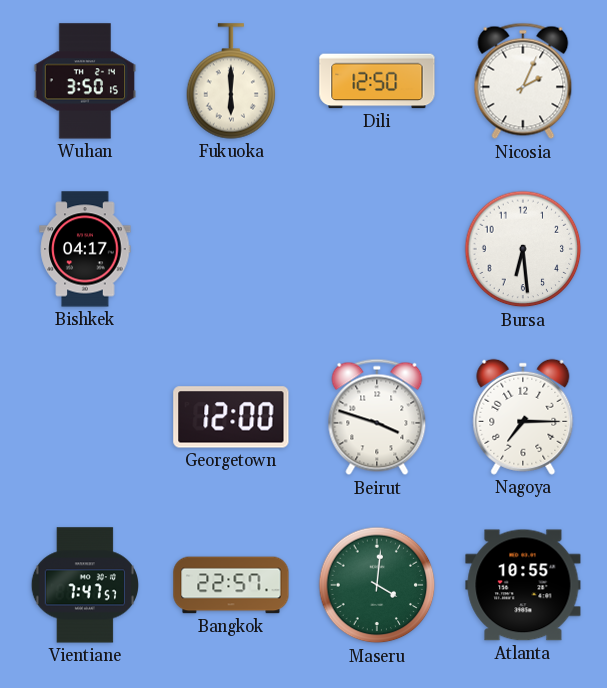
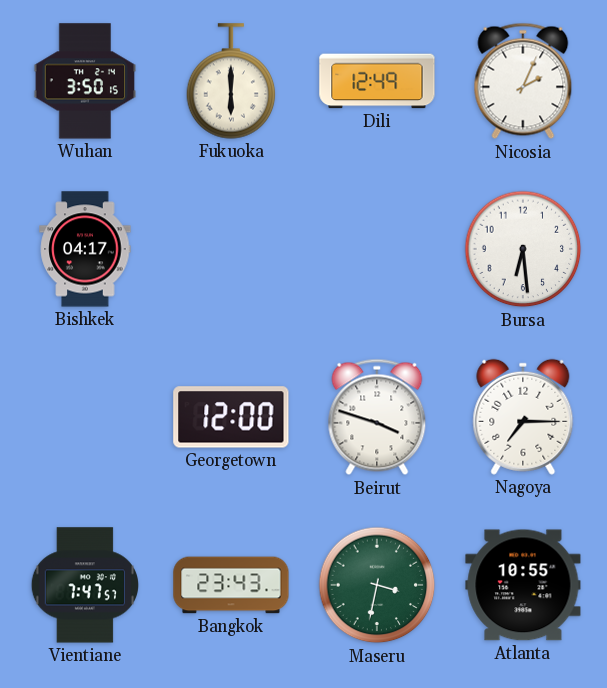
Dili: 12:50 -> 12:49 (377, 81)
Bangkok: 22:57 -> 23:43 (231, 585)
Maseru: 4:01 -> 3:32 (377, 585)
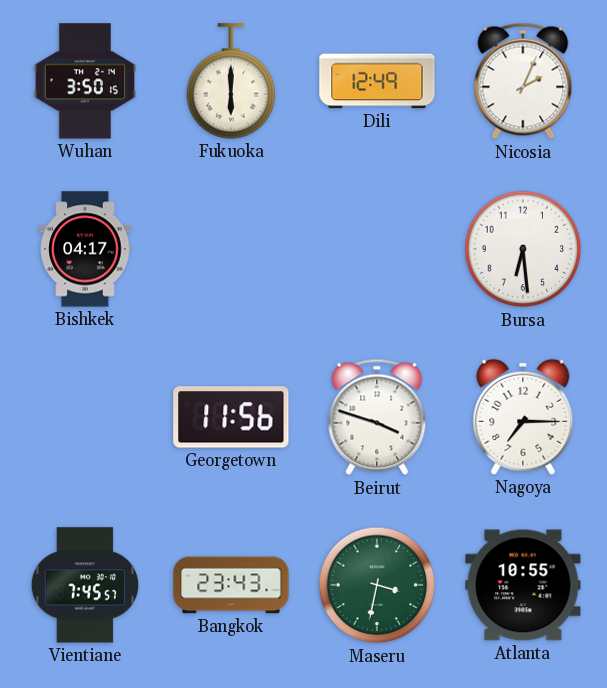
Georgetown: 12:00 -> 11:56 (231, 417)
Vientiane: 7:47 -> 7:45 (84, 585)
